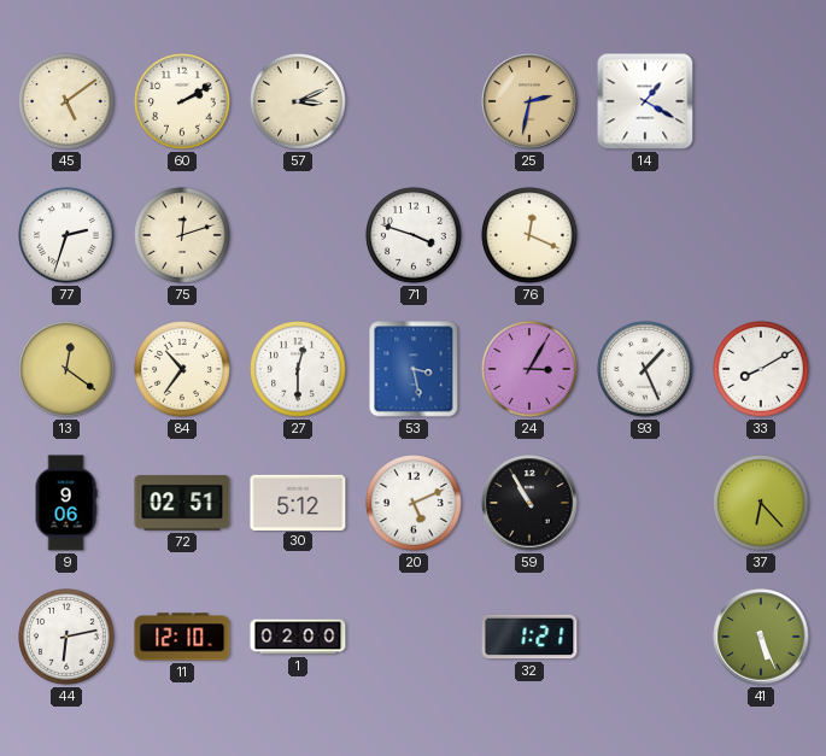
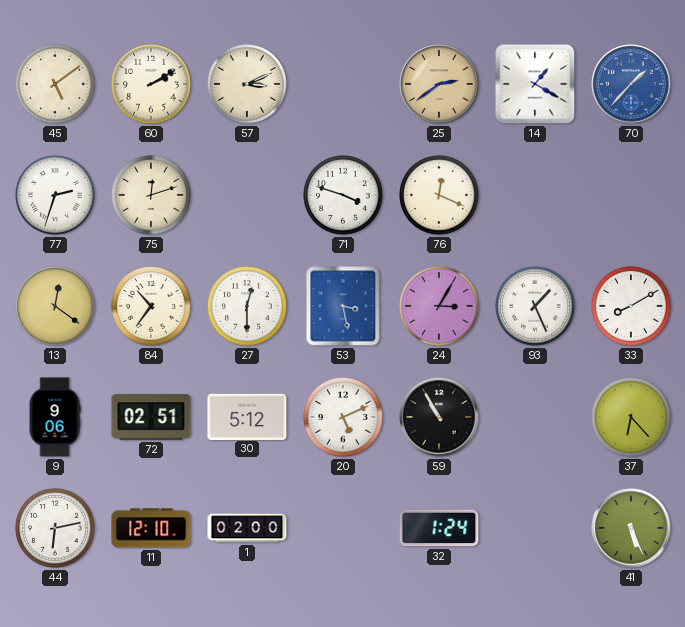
25: 2:32 -> 2:39 (439, 84)
70: none -> 1:37 (631, 84)
32: 1:21 -> 1:24 (439, 528)
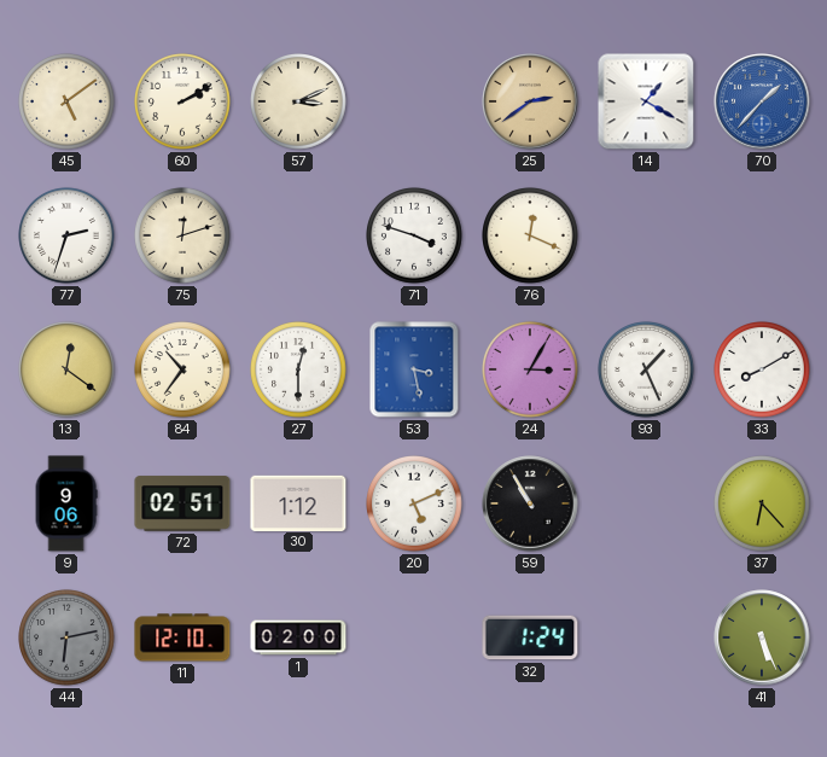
30: 5:12 -> 1:12 (298, 502)
44 dial: white -> grey (68, 639)
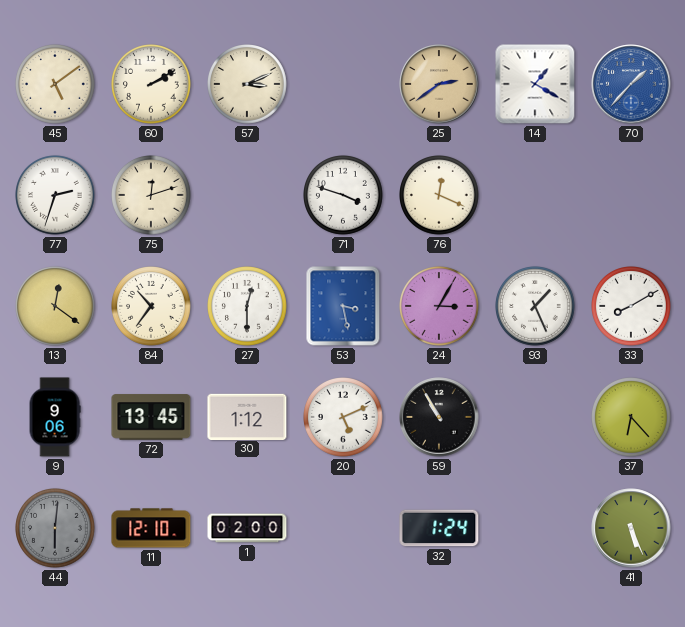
72: 02:51 -> 13:45 (151, 417)
44: 6:13 -> 6:01 (56, 529)
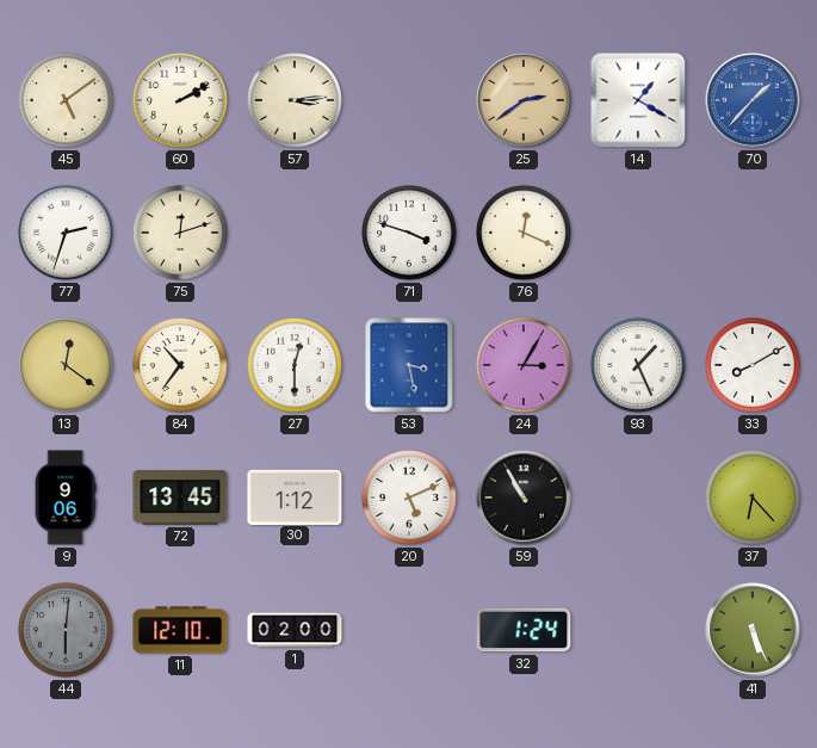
57: 3:11 -> 3:14 (296, 101)
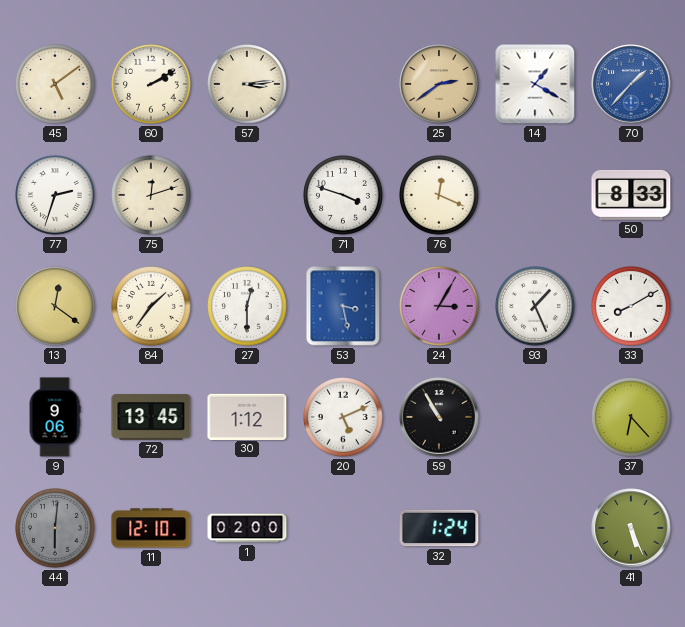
50: none -> 8:33 (631, 195)
84: 10:36 -> 1:36 (152, 307)
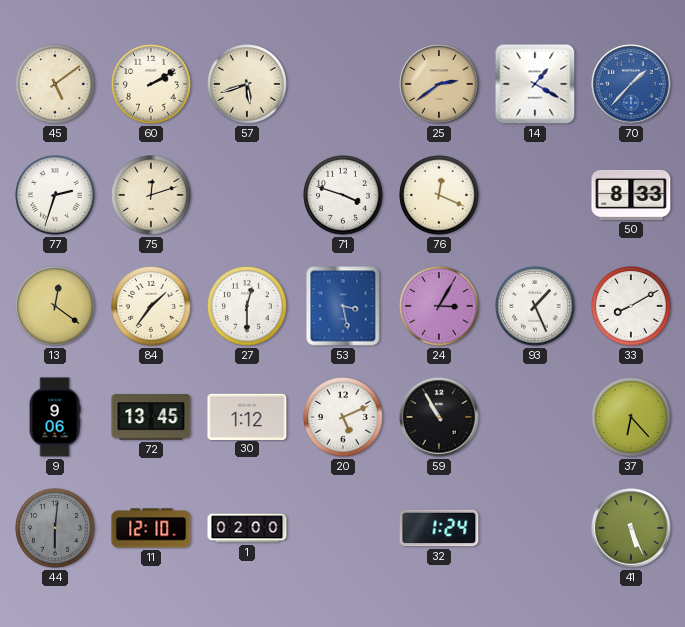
57: 3:14 -> 5:42 (248, 85)
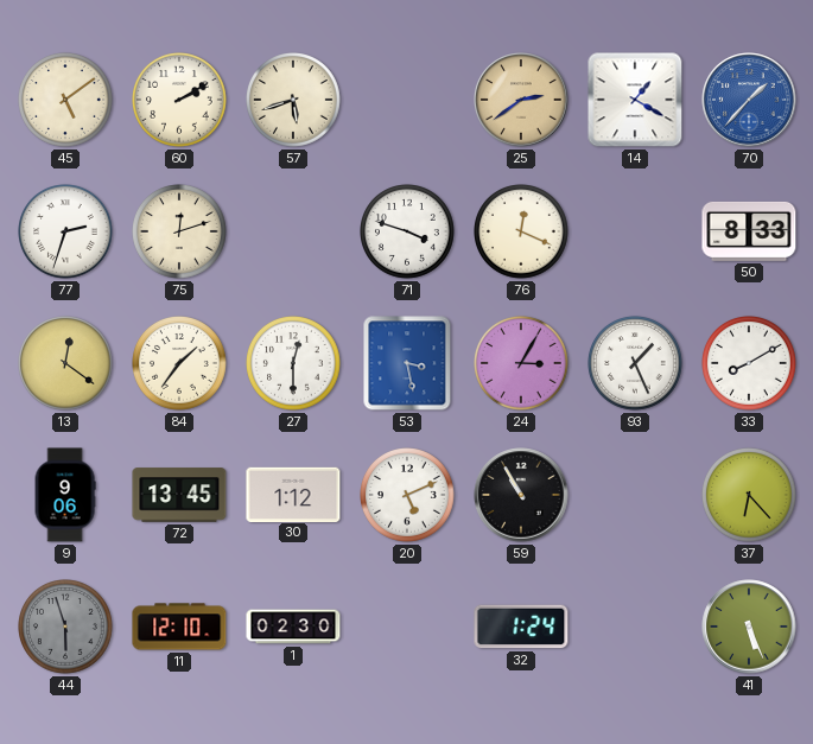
44: 6:01 -> 5:57 (66, 628)
1: 02:00 -> 02:30 (293, 627)
